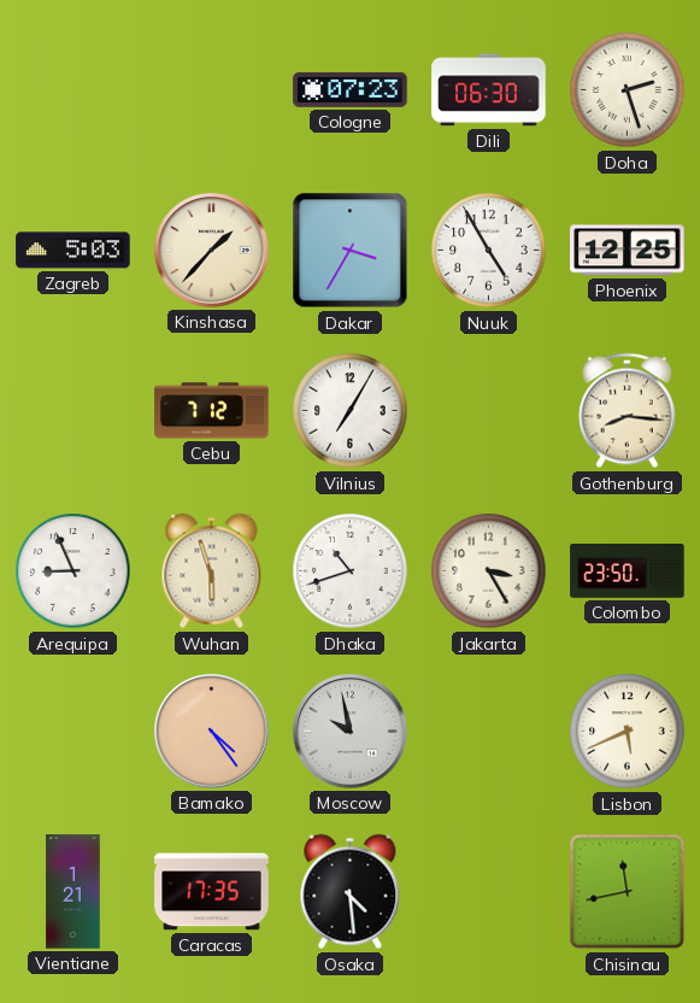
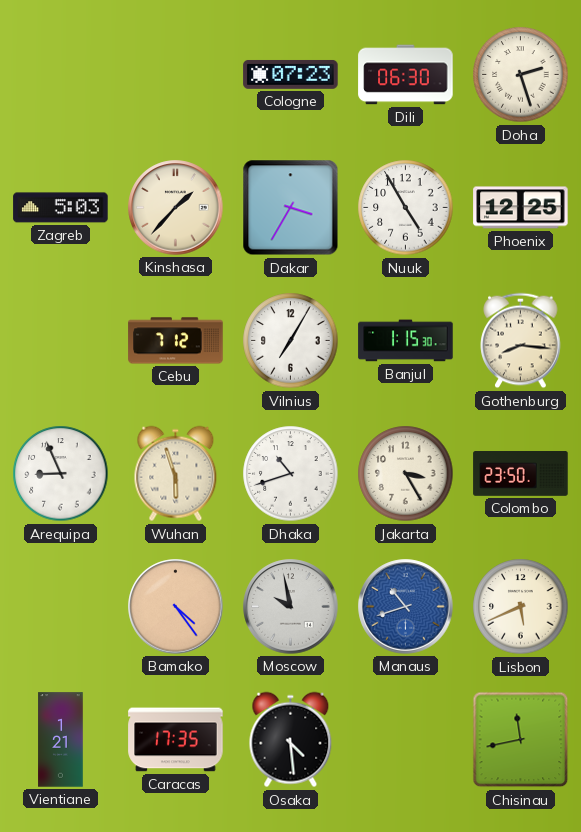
Banjul: none -> 1:15 (406, 341)
Manaus: none -> 10:42 (406, 607)
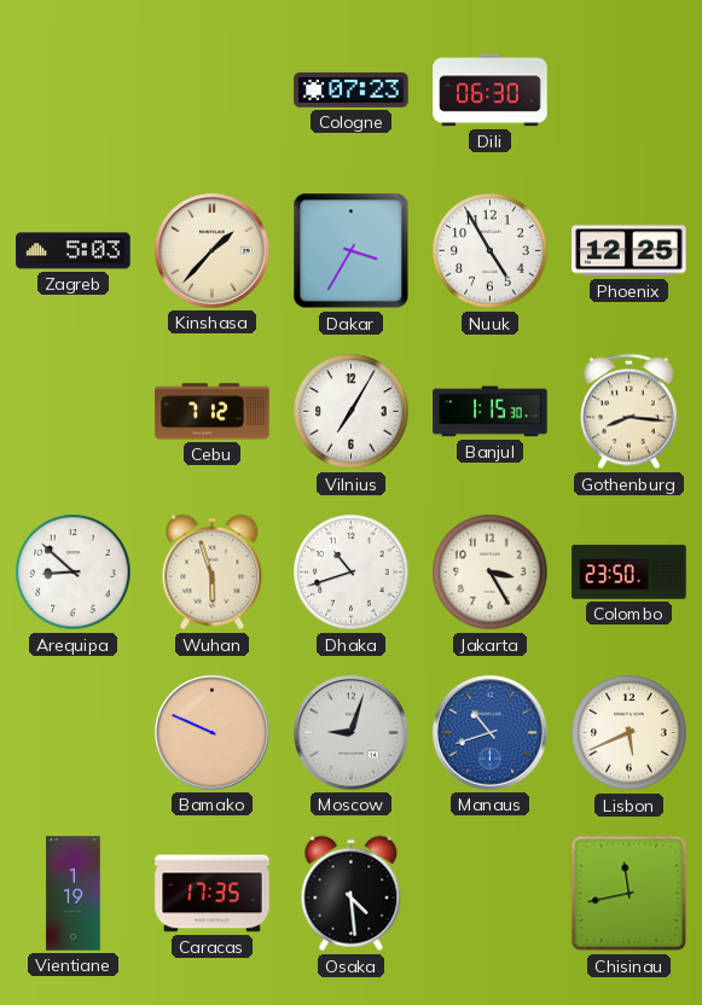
Doha: 2:27 -> none (521, 75)
Arequipa: 8:56 -> 8:52 (74, 573)
Bamako: 4:24 -> 9:49 (213, 733)
Moscow: 9:58 -> 9:03 (352, 733)
Vientiane: 1:21 -> 1:19 (74, 894)
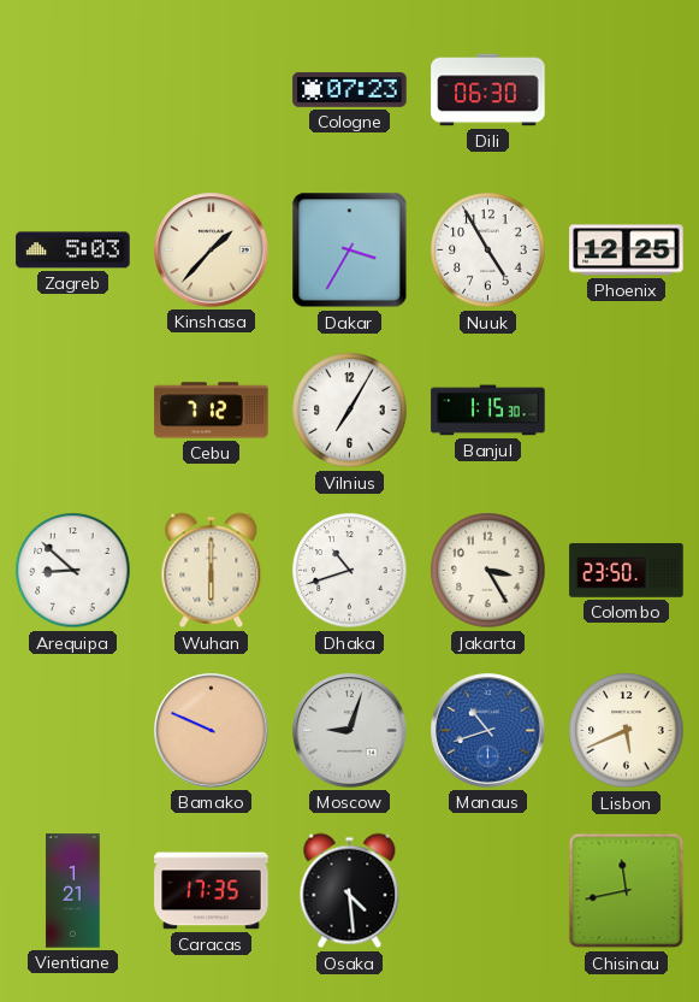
Gothenburg: 8:16 -> none (630, 412)
Wuhan: 5:57 -> 6:00 (212, 571)
Vientiane: 1:19 -> 1:21 (73, 891)
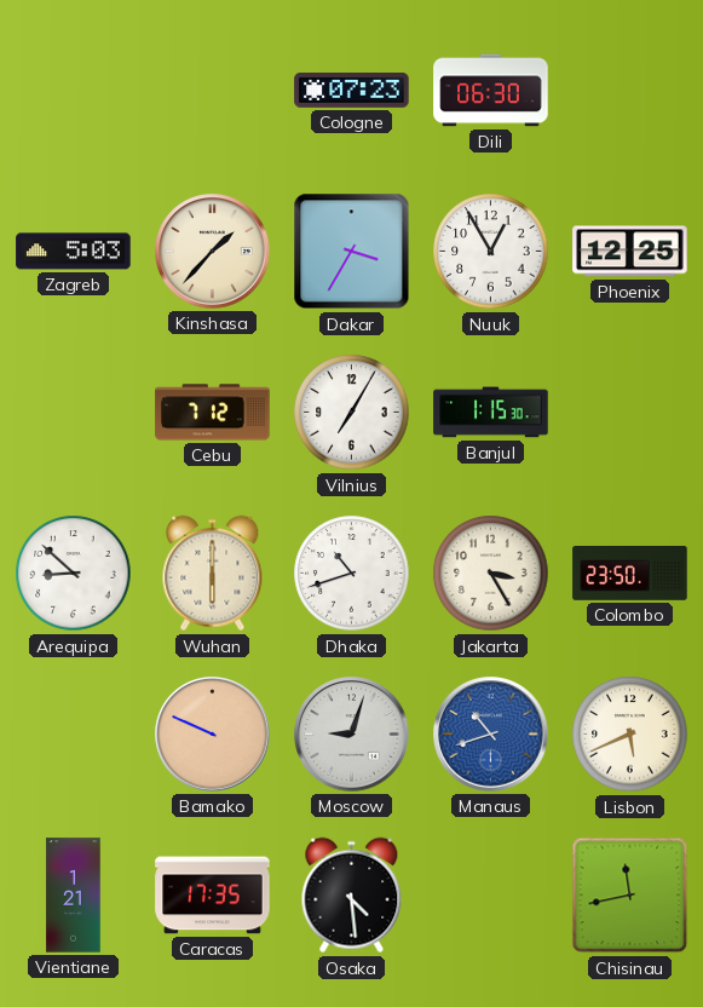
Nuuk: 4:55 -> 12:55 (491, 252)
